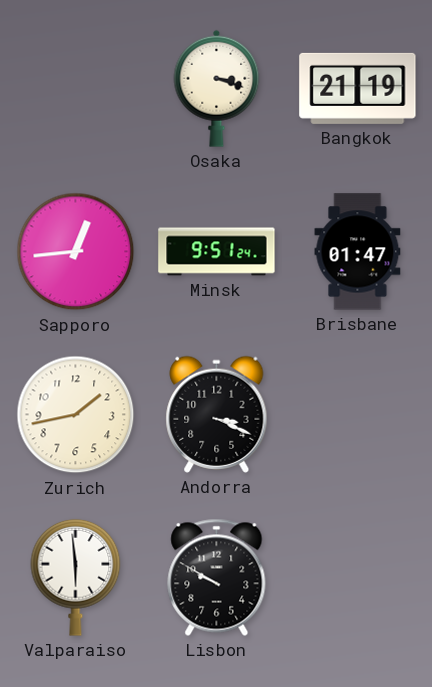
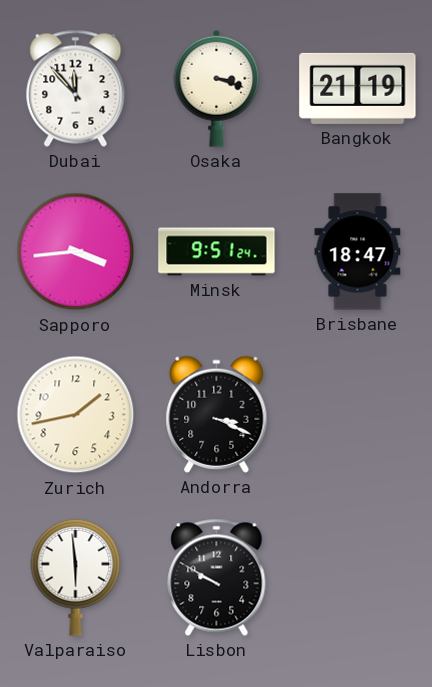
Dubai: none -> 11:53 (76, 88)
Sapporo: 12:44 -> 3:44 (76, 252)
Brisbane: 01:47 -> 18:47 (358, 252)
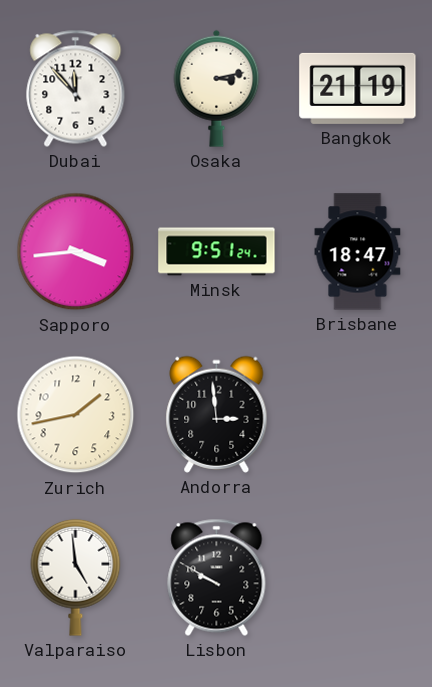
Osaka: 3:18 -> 3:13 (217, 88)
Andorra: 3:19 -> 2:59 (217, 414)
Valparaiso: 5:59 -> 4:59 (76, 577)
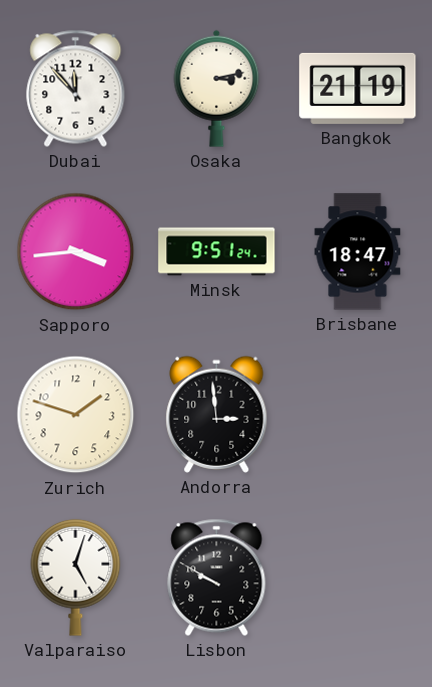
Zurich: 1:43 -> 1:48 (76, 415)
Valparaiso: 4:59 -> 5:03 (76, 577)
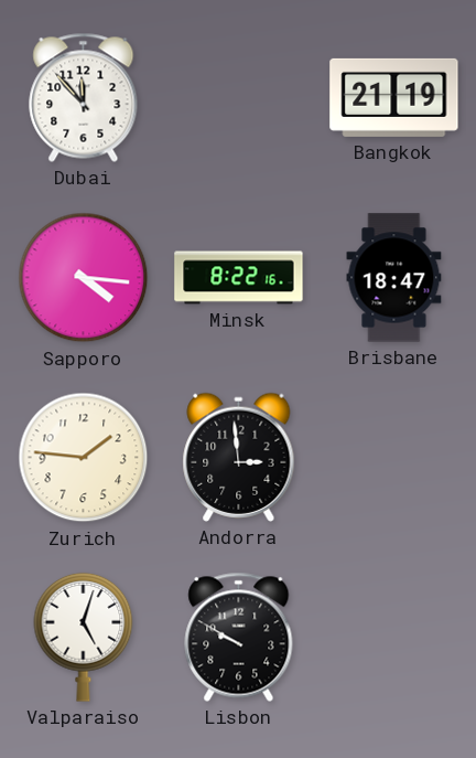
Osaka: 3:13 -> none (217, 88)
Sapporo: 3:44 -> 4:16 (84, 278)
Minsk: 9:51 -> 8:22 (239, 278)
Zurich: 1:48 -> 1:46 (84, 458)
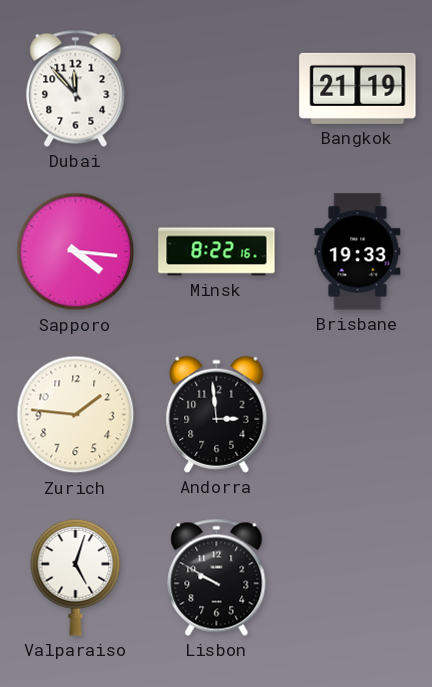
Brisbane: 18:47 -> 19:33 (358, 252)
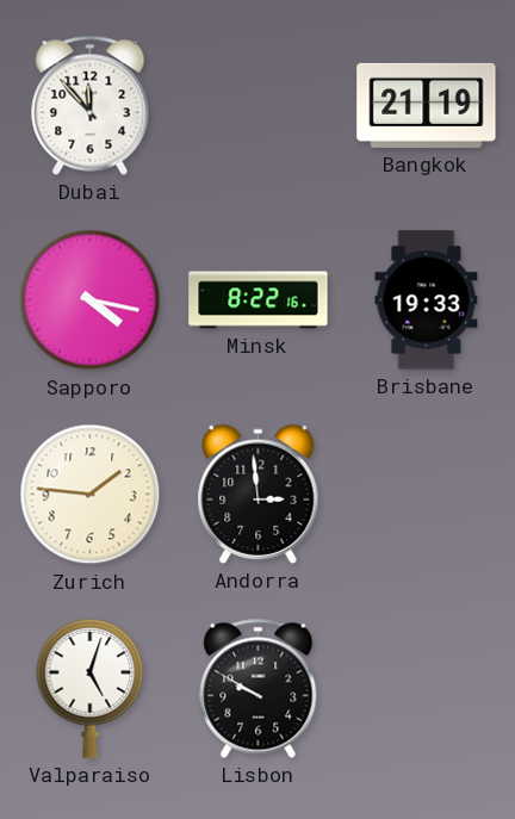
Sapporo: 4:16 -> 4:17 (91, 300)
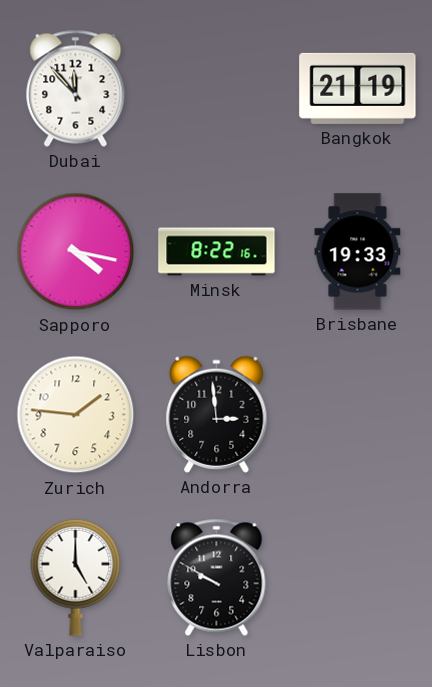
Valparaiso: 5:03 -> 5:00 (76, 577)
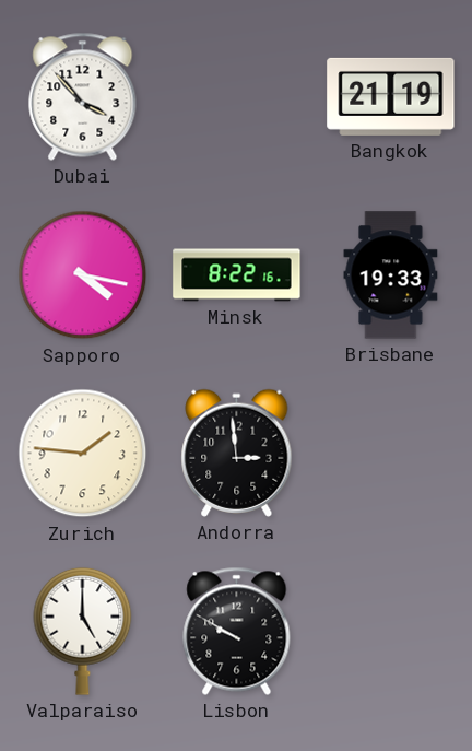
Dubai: 11:53 -> 3:53 (83, 96)
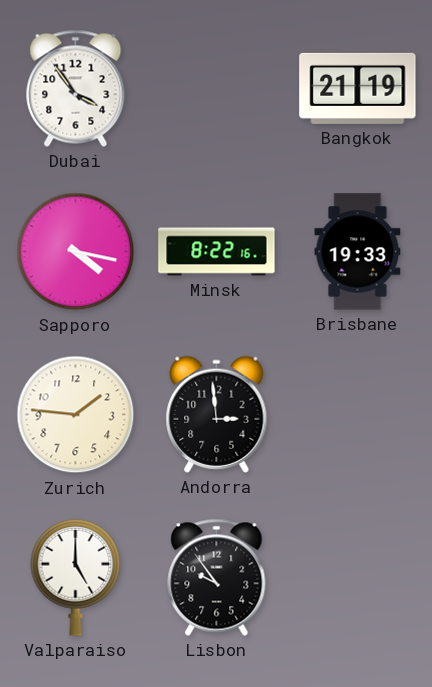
Dubai: 3:53 -> 3:54 (76, 88)
Lisbon: 9:50 -> 9:54 (217, 577)
